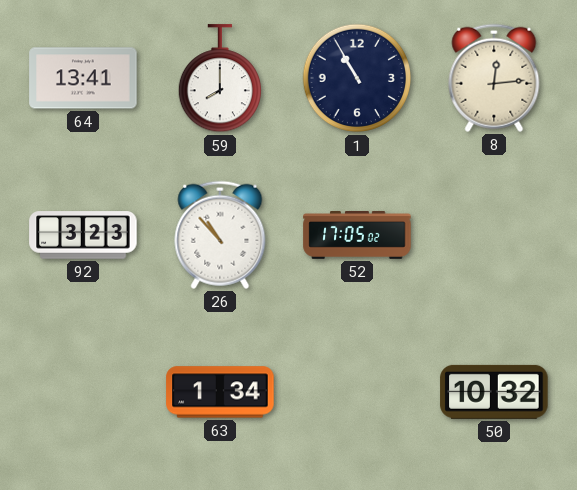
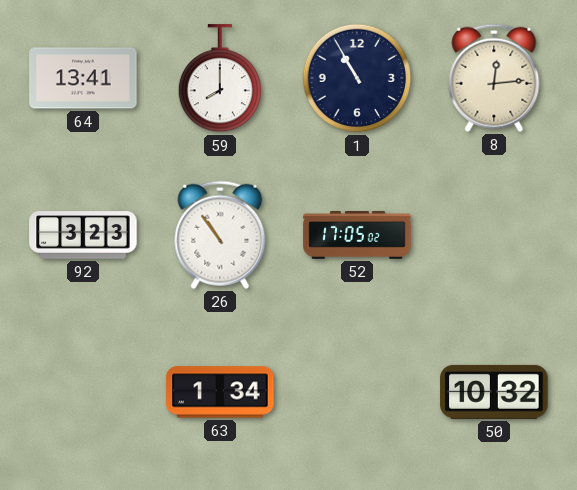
26: 10:53 -> 10:54 (220, 235)
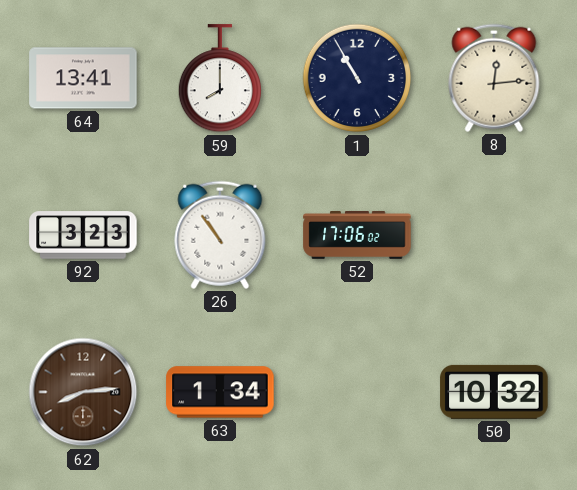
52: 17:05 -> 17:06 (357, 236)
62: none -> 8:14 (83, 392)
